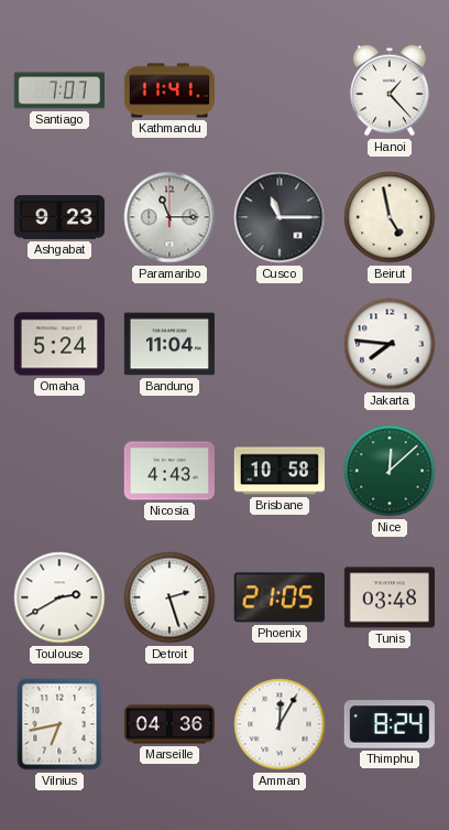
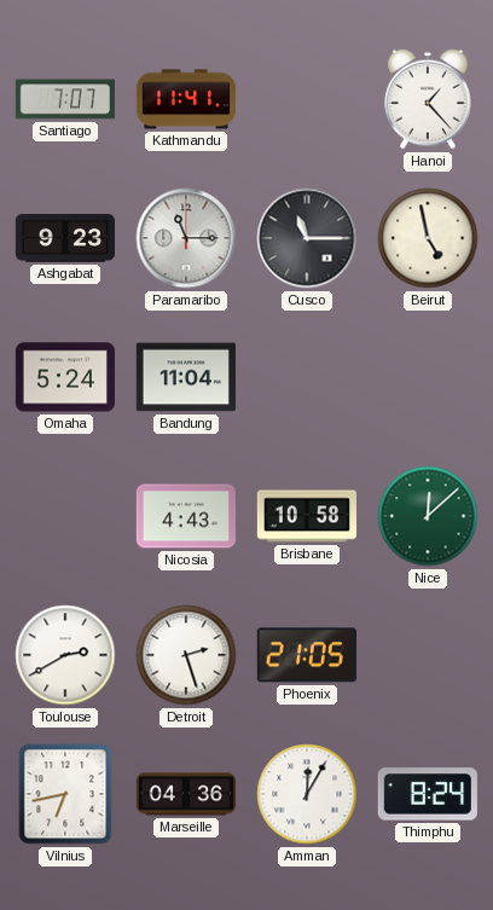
Jakarta: 7:46 -> none (390, 344)
Tunis: 03:48 -> none (390, 597)
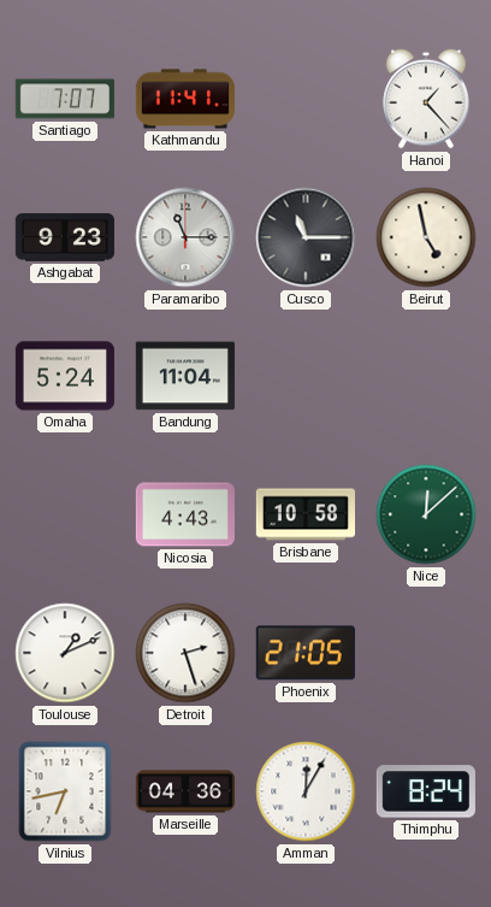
Toulouse: 2:40 -> 1:11 (65, 653)
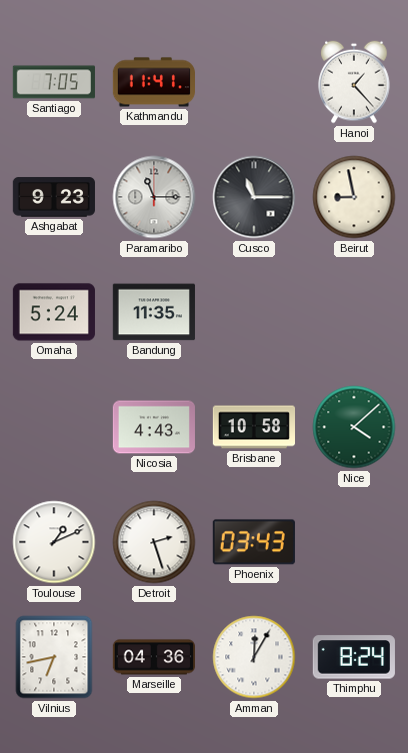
Santiago: 7:07 -> 7:05 (54, 82)
Beirut: 4:58 -> 8:58 (354, 197)
Bandung: 11:04 -> 11:35 (154, 312)
Nice: 12:08 -> 4:08 (354, 427)
Phoenix: 21:05 -> 03:43 (254, 542)
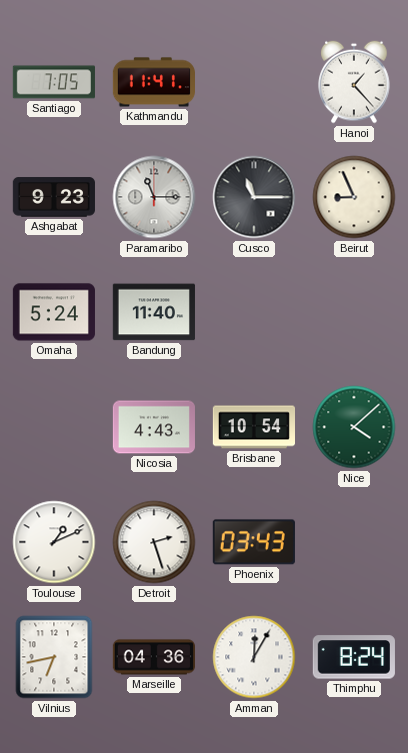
Beirut: 8:58 -> 8:56 (354, 197)
Bandung: 11:35 -> 11:40 (154, 312)
Brisbane: 10:58 -> 10:54 (253, 427)
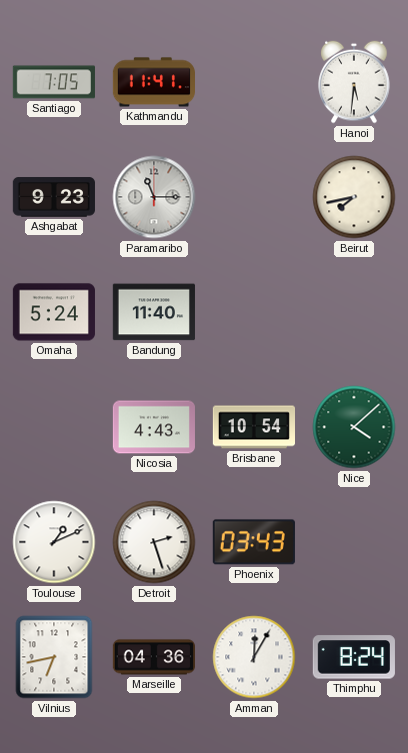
Hanoi: 1:23 -> 5:31 (354, 82)
Cusco: 11:15 -> none (254, 197)
Beirut: 8:56 -> 7:43 (354, 197)
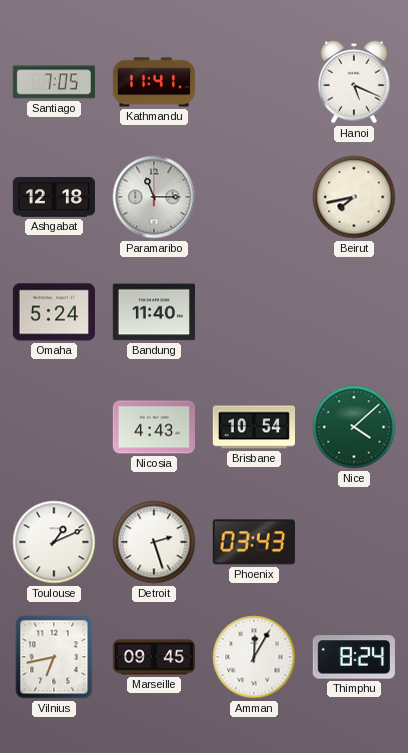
Hanoi: 5:31 -> 5:19 (354, 82)
Ashgabat: 9:23 -> 12:18 (54, 197)
Marseille: 04:36 -> 09:45 (153, 657)
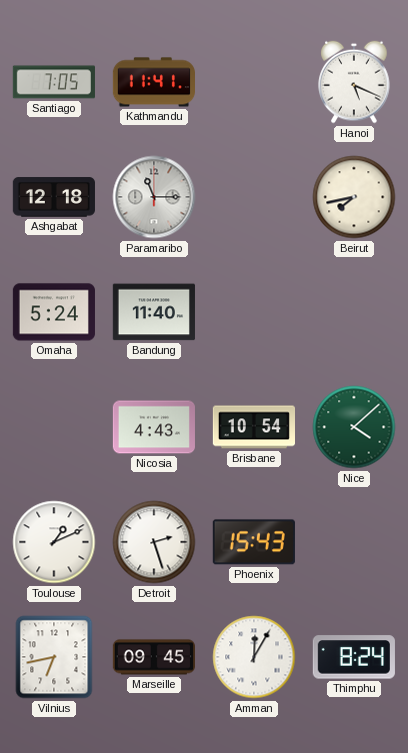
Phoenix: 03:43 -> 15:43 (254, 542)
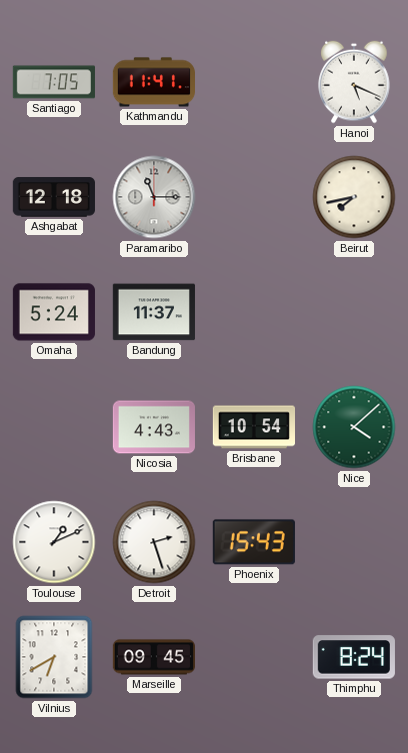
Bandung: 11:40 -> 11:37 (154, 312)
Vilnius: 6:43 -> 6:40 (54, 657)
Amman: 12:05 -> none (254, 657)
